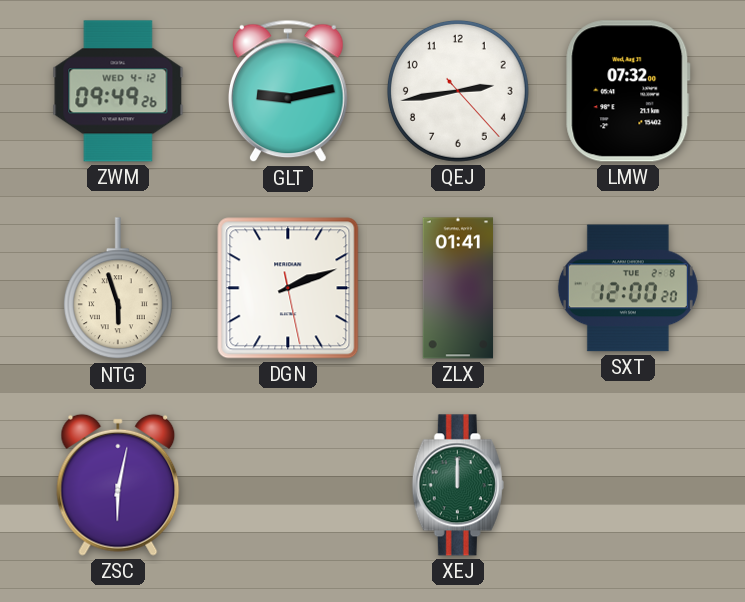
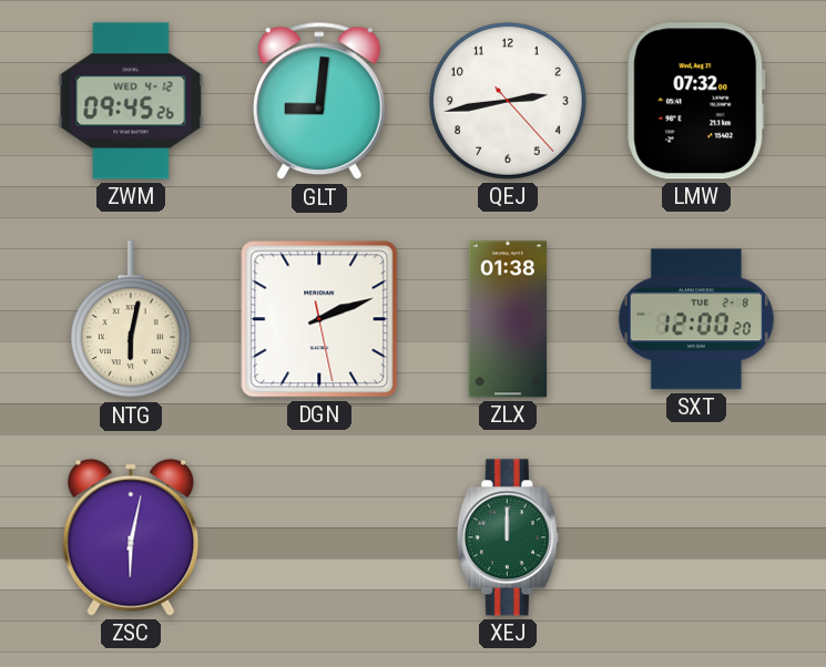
ZWM: 09:49 -> 09:45 (131, 101)
GLT: 9:13 -> 9:01 (319, 101)
NTG: 5:57 -> 6:02 (131, 320)
ZLX: 01:41 -> 01:38 (508, 319)
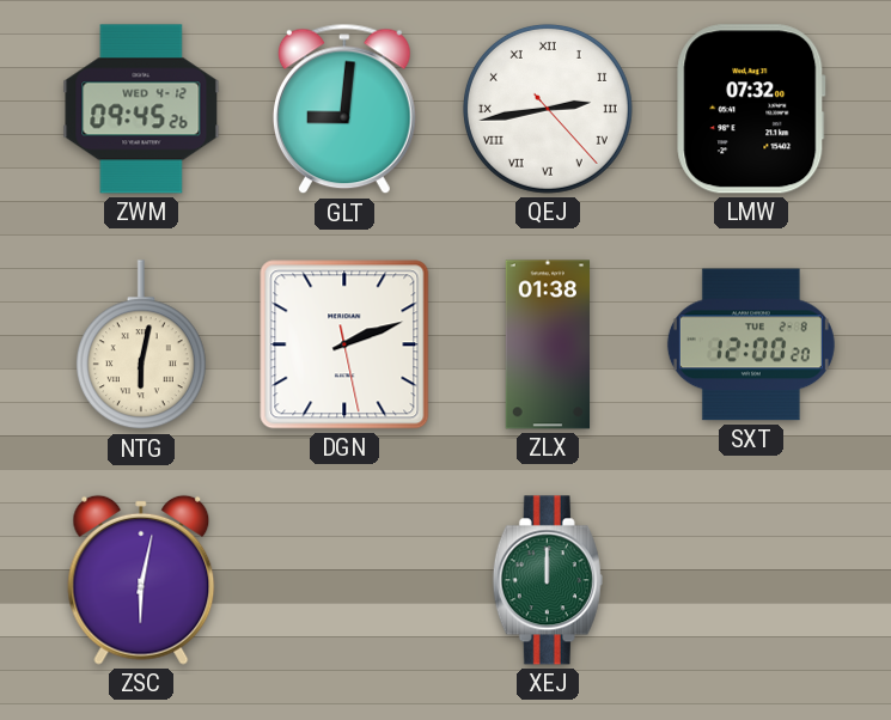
QEJ numerals: Arabic -> Roman (548, 109)
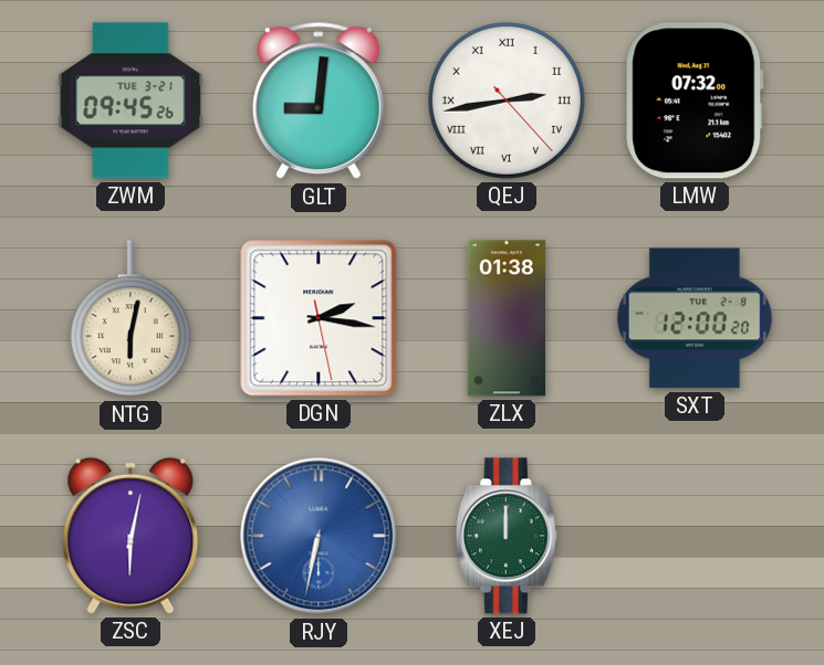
ZWM date: WED 4-12 -> TUE 3-21 (131, 101)
DGN: 2:11 -> 2:16 (319, 318)
RJY: none -> 6:32 (319, 536)
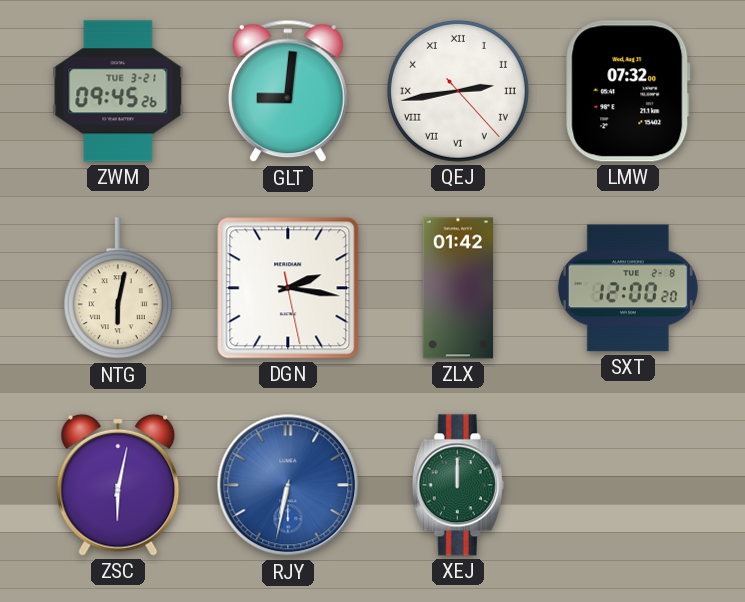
ZLX: 01:38 -> 01:42 (458, 288)
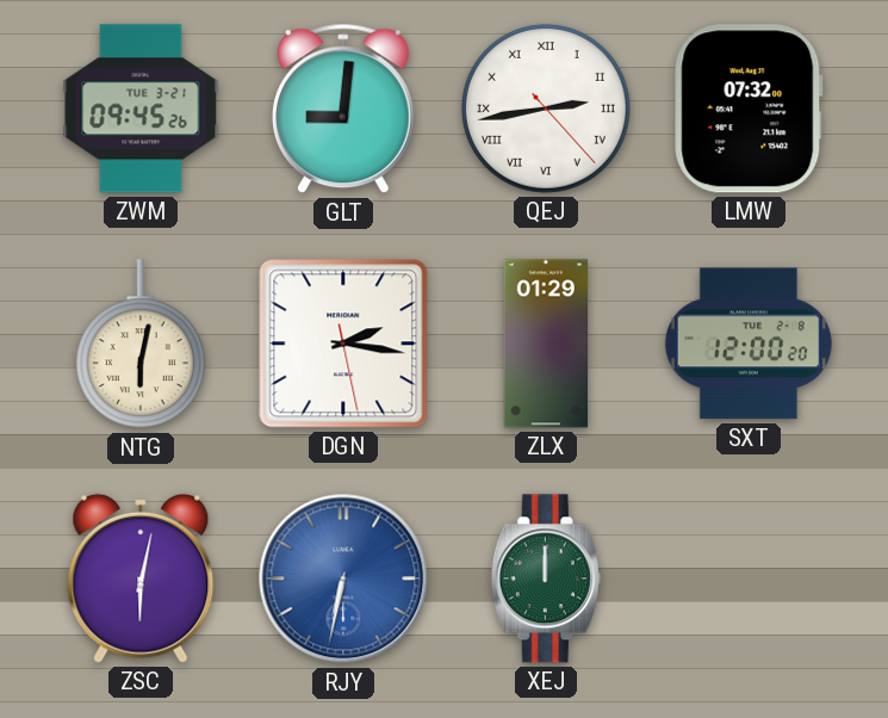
ZLX: 01:42 -> 01:29 (546, 343)
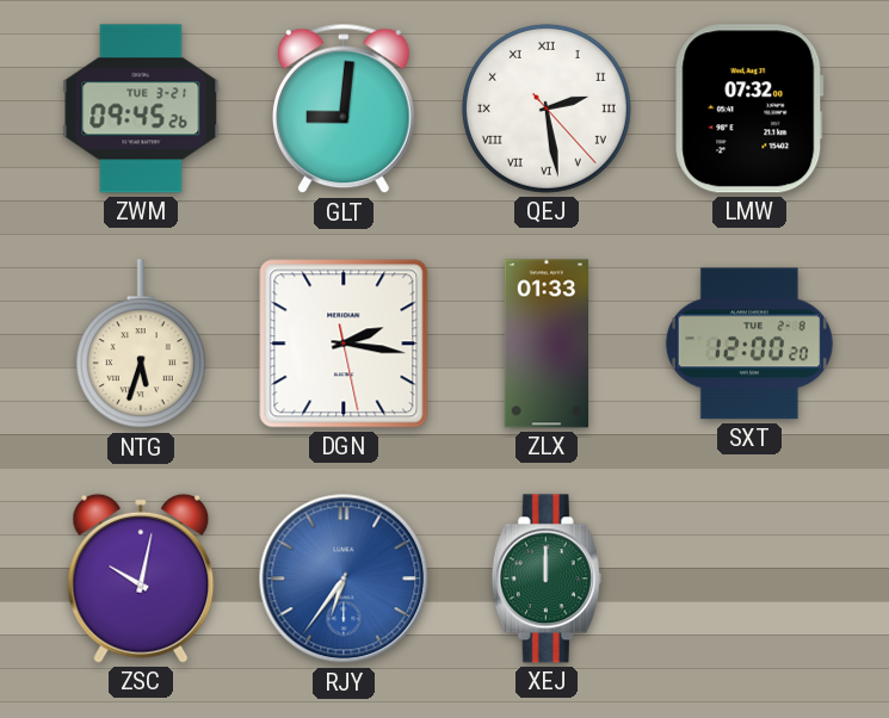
QEJ: 2:43 -> 2:28 (547, 109)
NTG: 6:02 -> 5:33 (141, 345)
ZLX: 01:29 -> 01:33 (547, 343)
ZSC: 6:02 -> 10:02 (141, 578)
RJY: 6:32 -> 6:36 (344, 578)
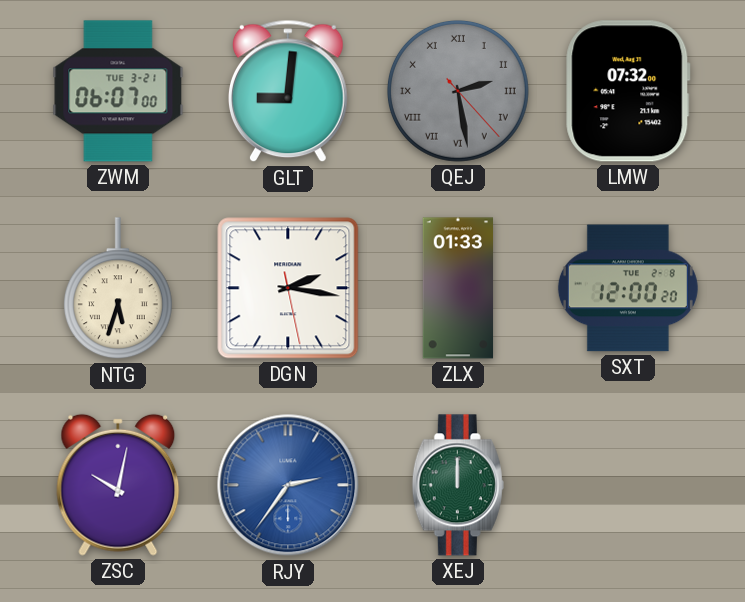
ZWM: 09:45 -> 06:07 (118, 91)
QEJ dial: white -> grey (458, 91)
RJY: 6:36 -> 2:36 (288, 485)
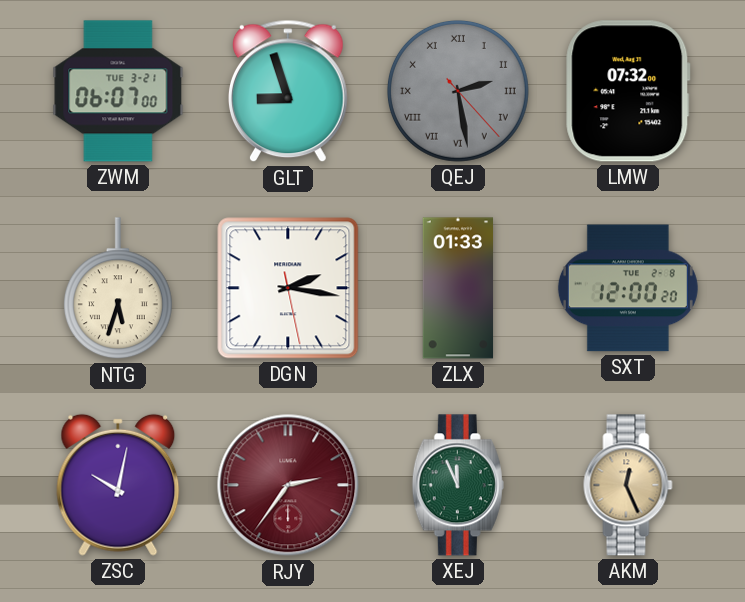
GLT: 9:01 -> 8:57 (288, 91)
RJY dial: blue -> burgundy (288, 485)
XEJ: 12:00 -> 11:56 (458, 485)
AKM: none -> 12:26 (628, 485)
